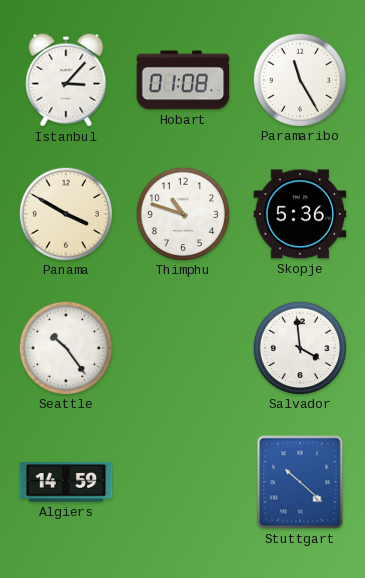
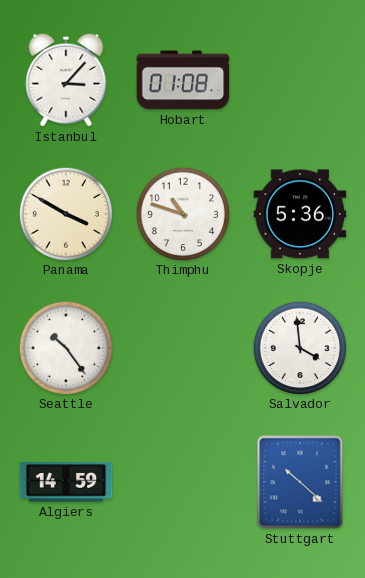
Paramaribo: 11:25 -> none (299, 79)
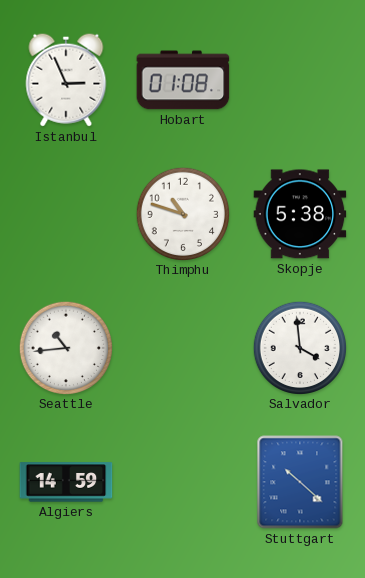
Istanbul: 3:07 -> 2:56 (66, 80)
Panama: 3:50 -> none (65, 213)
Skopje: 5:36 -> 5:38 (300, 214)
Seattle: 10:24 -> 10:44 (65, 347)
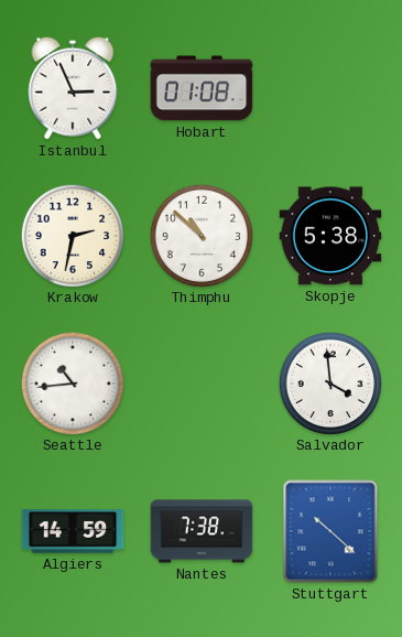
Krakow: none -> 2:32 (72, 235)
Thimphu: 10:48 -> 10:52 (200, 235)
Nantes: none -> 7:38 (202, 531)
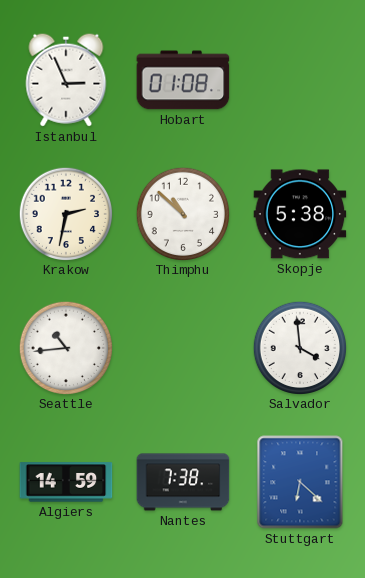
Stuttgart: 10:22 -> 6:22 (300, 482)
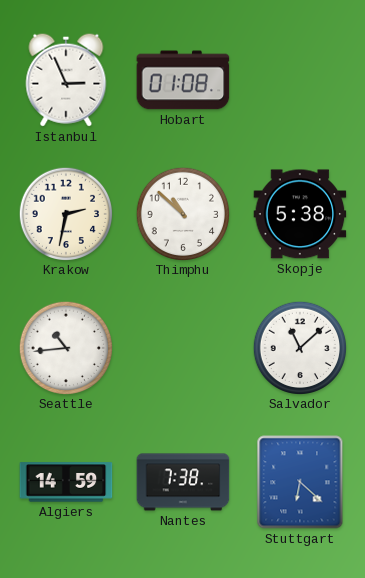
Salvador: 3:59 -> 11:08 (299, 347)
